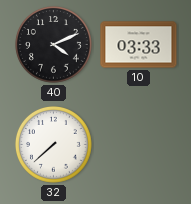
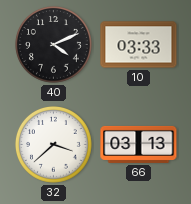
32: 7:38 -> 3:38 (53, 144)
66: none -> 03:13 (139, 144)
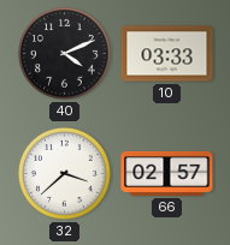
66: 03:13 -> 02:57 (167, 173)
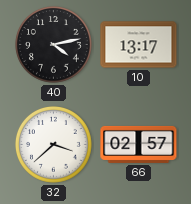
40: 4:11 -> 4:13 (53, 44)
10: 03:33 -> 13:17 (139, 45)
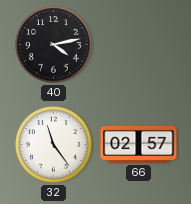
10: 13:17 -> none (139, 45)
32: 3:38 -> 11:24 (53, 144)
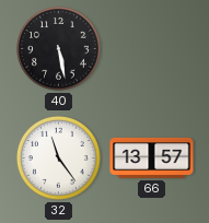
40: 4:13 -> 5:28 (58, 48)
66: 02:57 -> 13:57 (152, 157)
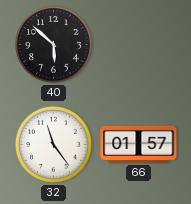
40: 5:28 -> 5:52 (53, 44)
66: 13:57 -> 01:57 (139, 144)
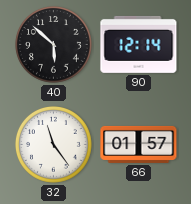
90: none -> 12:14 (139, 44)
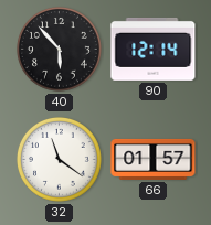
40: 5:52 -> 5:53 (59, 49)
32: 11:24 -> 11:21 (59, 159)
